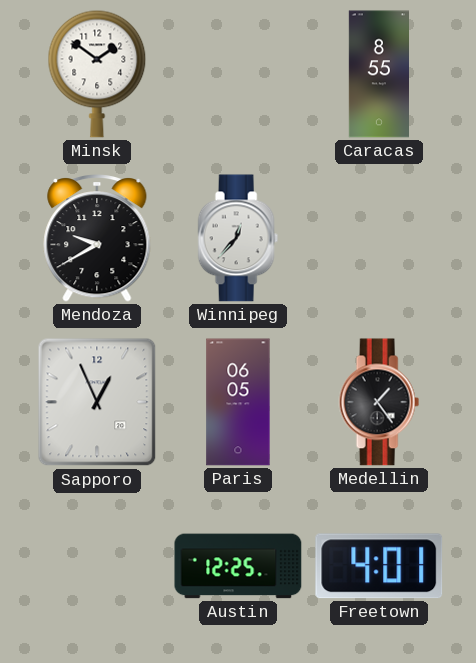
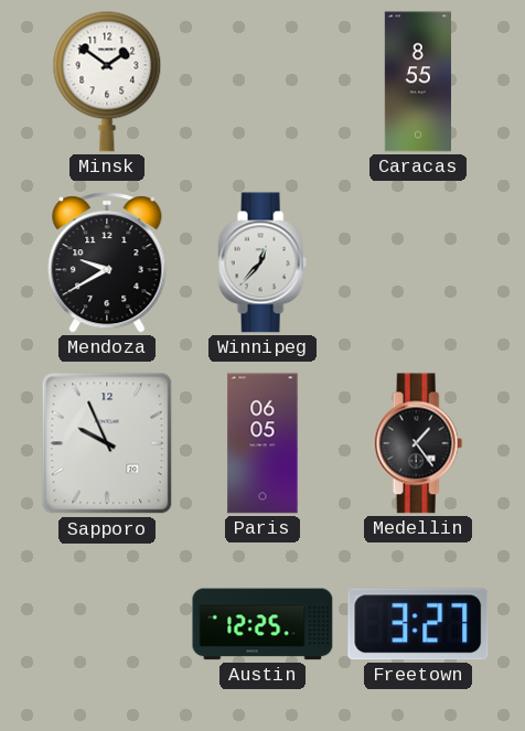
Sapporo: 12:56 -> 9:56 (107, 443)
Freetown: 4:01 -> 3:27 (418, 624)
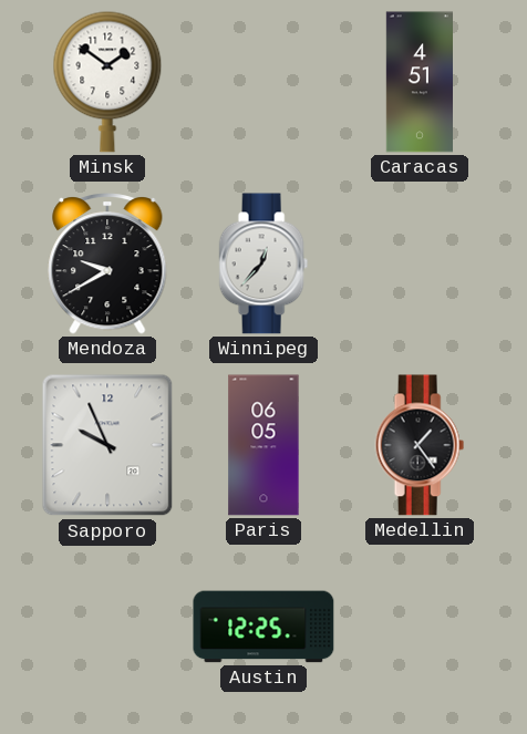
Caracas: 8:55 -> 4:51 (418, 82)
Freetown: 3:27 -> none (418, 624)
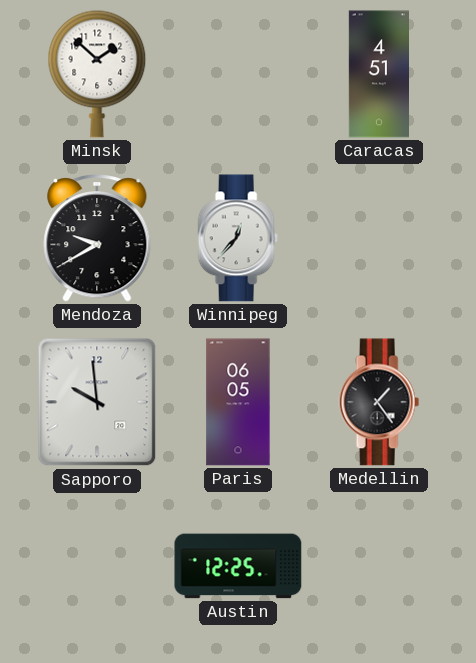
Minsk: 1:51 -> 1:52 (97, 74)
Sapporo: 9:56 -> 9:59 (97, 402)
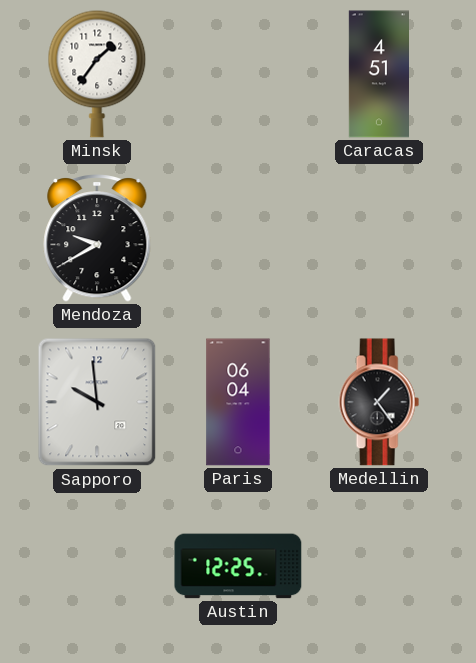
Minsk: 1:52 -> 1:36 (97, 74)
Winnipeg: 12:37 -> none (238, 238)
Paris: 06:05 -> 06:04 (238, 402)
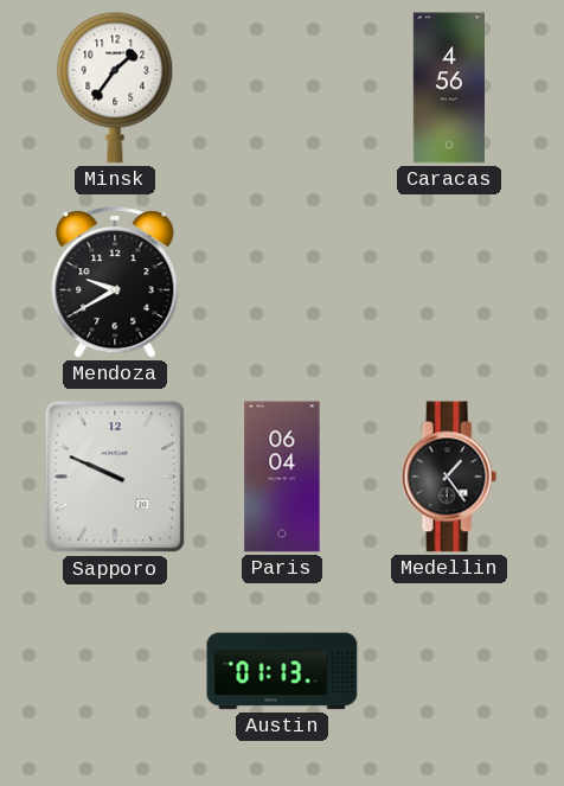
Caracas: 4:51 -> 4:56 (448, 88)
Sapporo: 9:59 -> 9:49 (115, 477)
Austin: 12:25 -> 01:13 (282, 671)
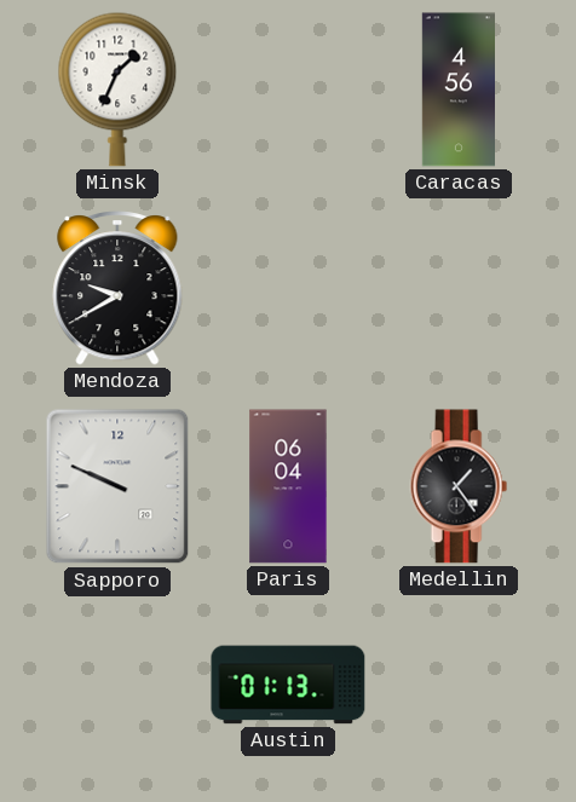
Minsk: 1:36 -> 1:34 (117, 90)
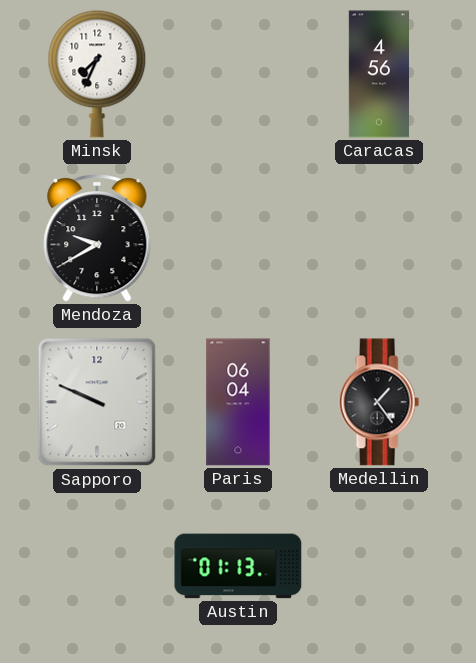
Minsk: 1:34 -> 7:34 (97, 74)
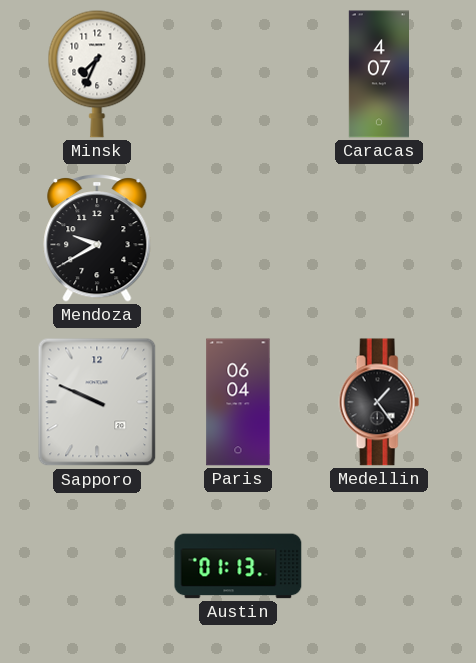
Caracas: 4:56 -> 4:07 (378, 74)
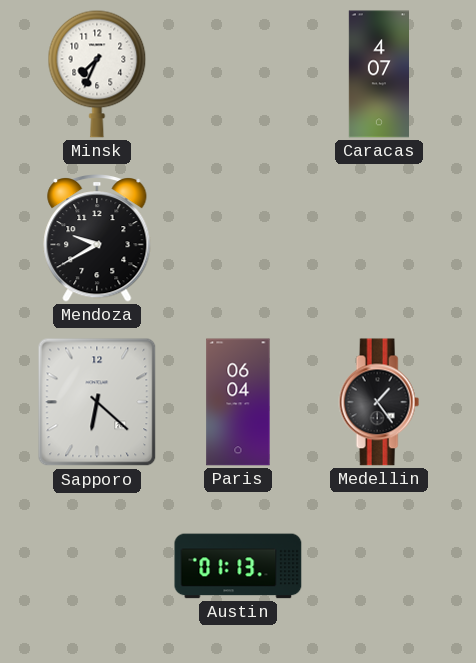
Sapporo: 9:49 -> 6:22 (97, 402)
